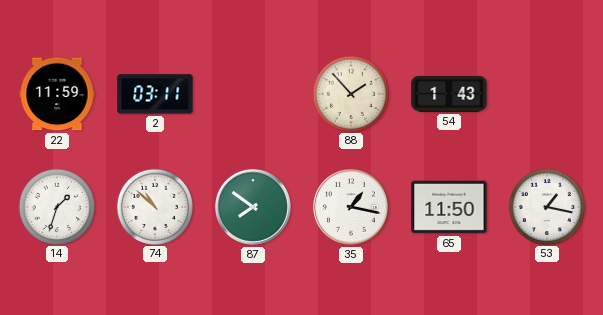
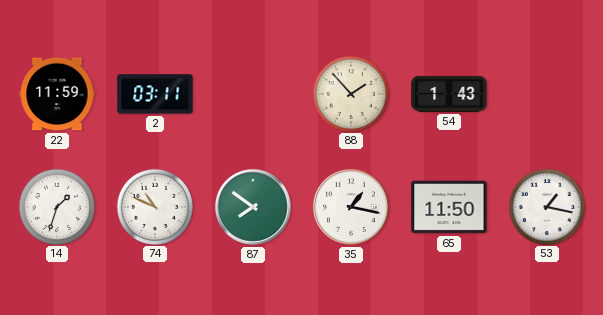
74: 10:52 -> 10:49 (154, 206)
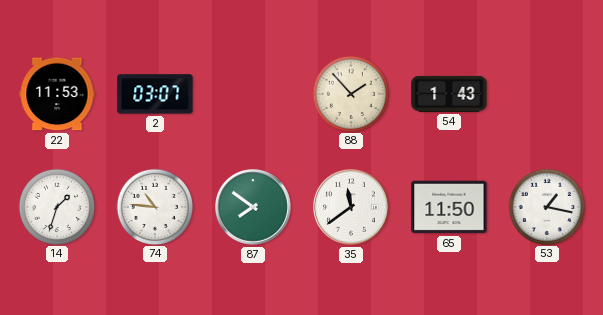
22: 11:59 -> 11:53 (57, 94)
2: 03:11 -> 03:07 (155, 94)
74: 10:49 -> 10:46 (154, 206)
35: 1:17 -> 11:39 (352, 208)
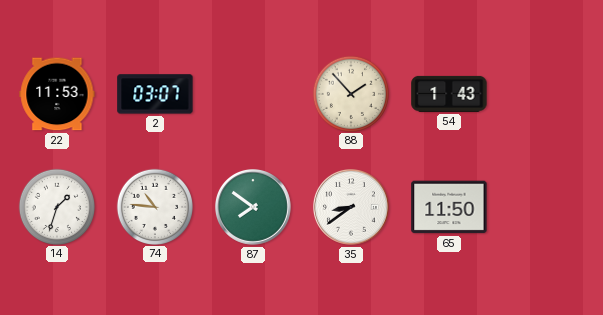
35: 11:39 -> 8:39 (352, 208)
53: 1:17 -> none (546, 206)
